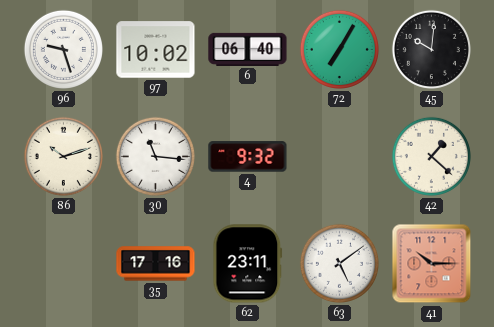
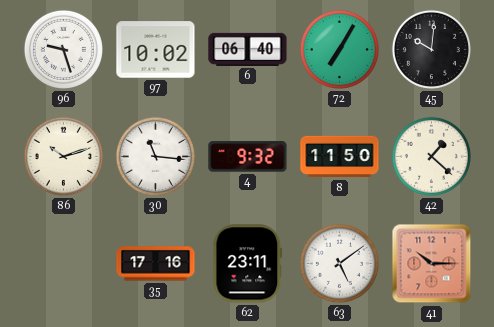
8: none -> 11:50 (340, 157)
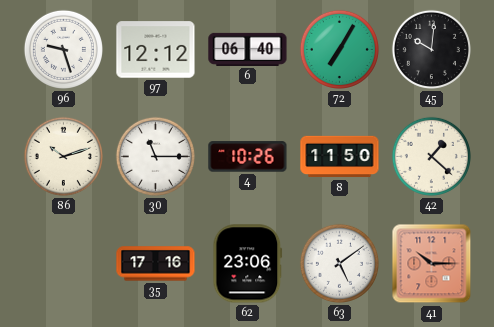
97: 10:02 -> 12:12 (156, 50)
30: 11:16 -> 11:15 (155, 156)
4: 9:32 -> 10:26 (248, 157)
62: 23:11 -> 23:06 (248, 264)
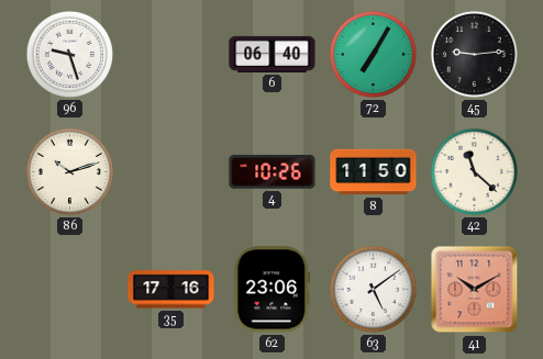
97: 12:12 -> none (156, 50)
45: 10:01 -> 9:14 (474, 54)
30: 11:15 -> none (155, 156)
42: 1:22 -> 11:22 (474, 171)
41: 10:15 -> 10:10 (475, 290)
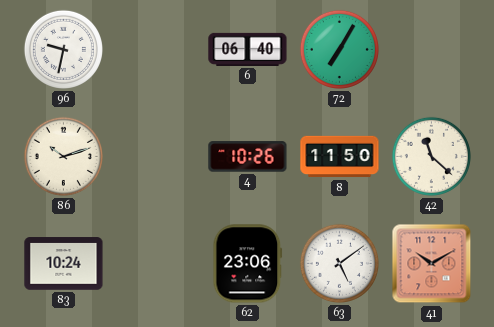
96: 9:27 -> 9:32 (63, 49)
45: 9:14 -> none (474, 54)
83: none -> 10:24 (64, 264)
35: 17:16 -> none (171, 290)
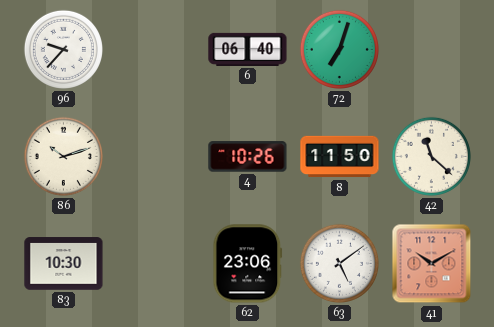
96: 9:32 -> 9:37 (63, 49)
72: 7:05 -> 7:03 (339, 49)
83: 10:24 -> 10:30 (64, 264)
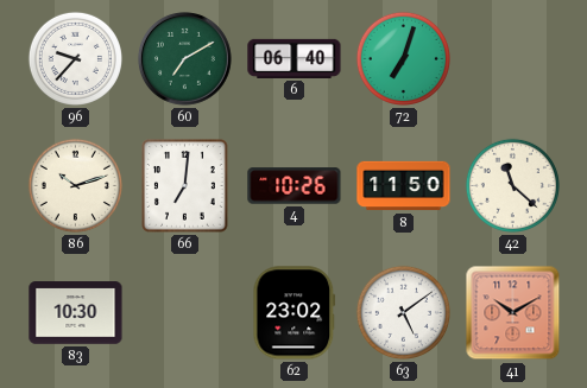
60: none -> 7:10 (185, 59)
66: none -> 7:01 (185, 186)
62: 23:06 -> 23:02 (295, 313)
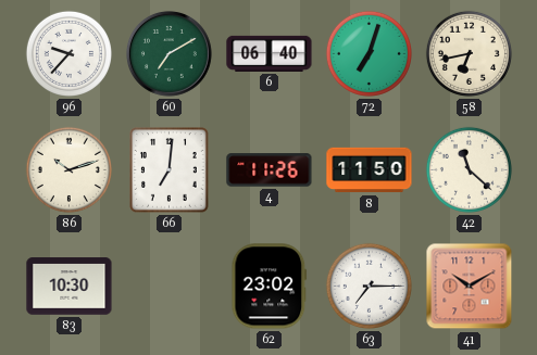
58: none -> 6:43 (469, 53)
4: 10:26 -> 11:26 (270, 170)
63: 5:09 -> 7:15 (369, 286)
